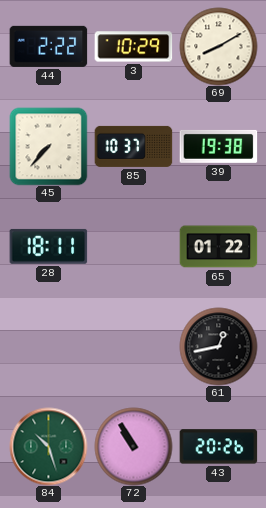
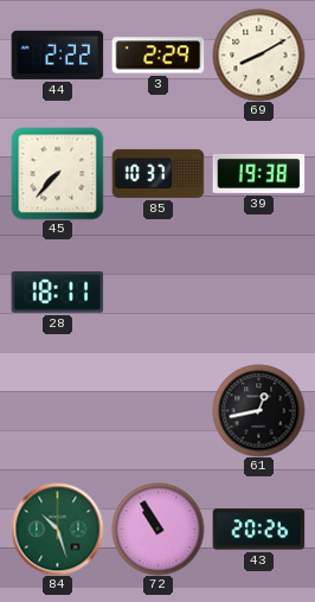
3: 10:29 -> 2:29 (157, 56)
65: 01:22 -> none (218, 247)
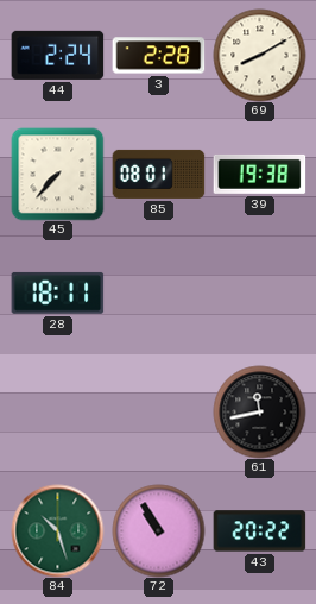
44: 2:22 -> 2:24 (57, 55)
3: 2:29 -> 2:28 (158, 56)
85: 10:37 -> 08:01 (158, 174)
61: 12:43 -> 11:43 (259, 411)
43: 20:26 -> 20:22 (259, 531)
